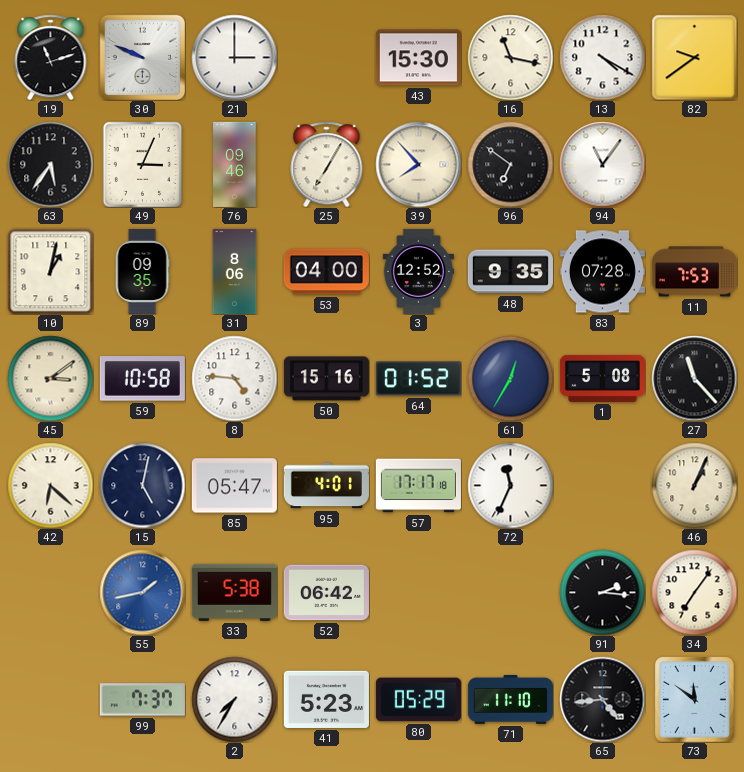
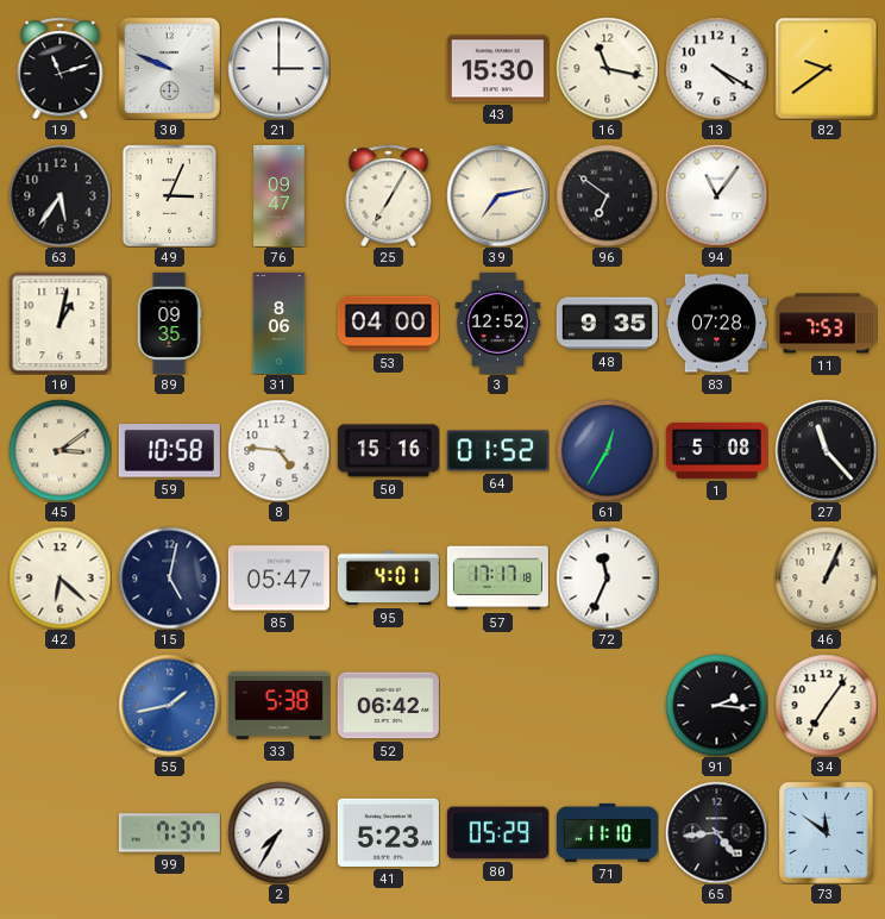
76: 09:46 -> 09:47 (280, 195)
39: 7:53 -> 7:13 (497, 195)
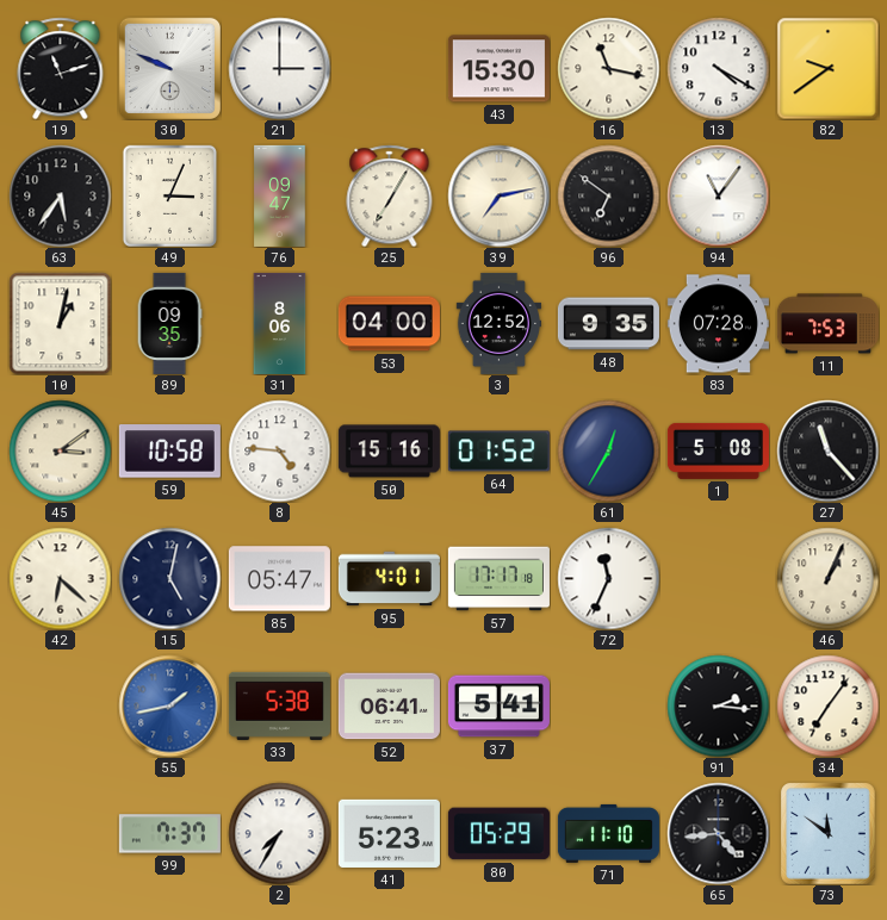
52: 06:42 -> 06:41 (389, 707)
37: none -> 5:41 (498, 707)
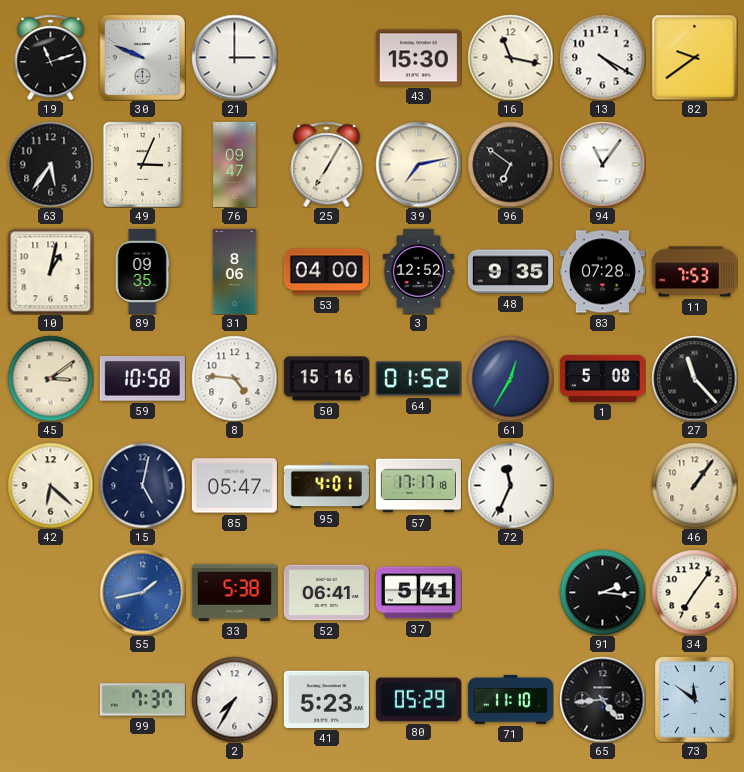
46: 1:04 -> 1:06 (694, 485)
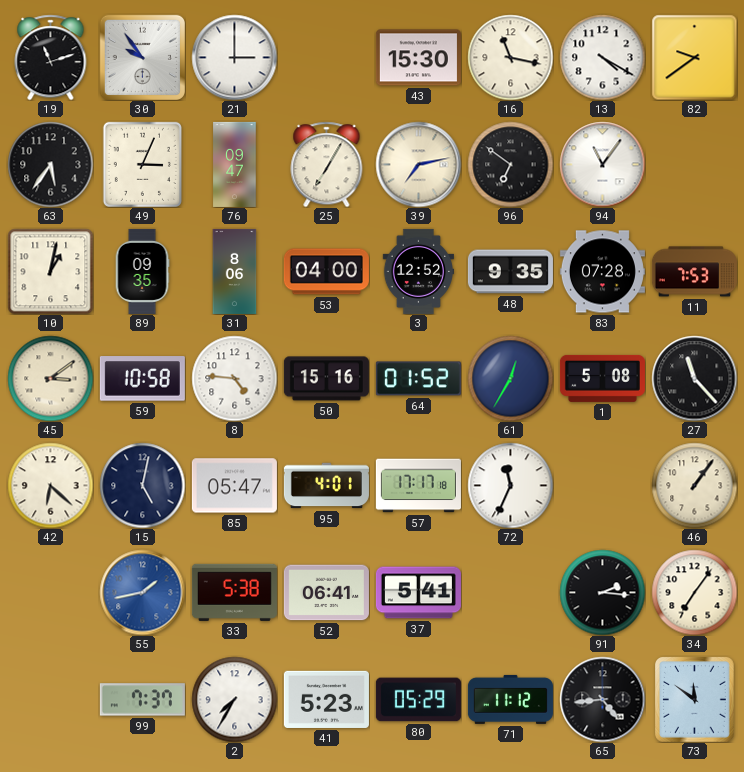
30: 9:49 -> 9:54 (142, 57)
71: 11:10 -> 11:12 (510, 699)
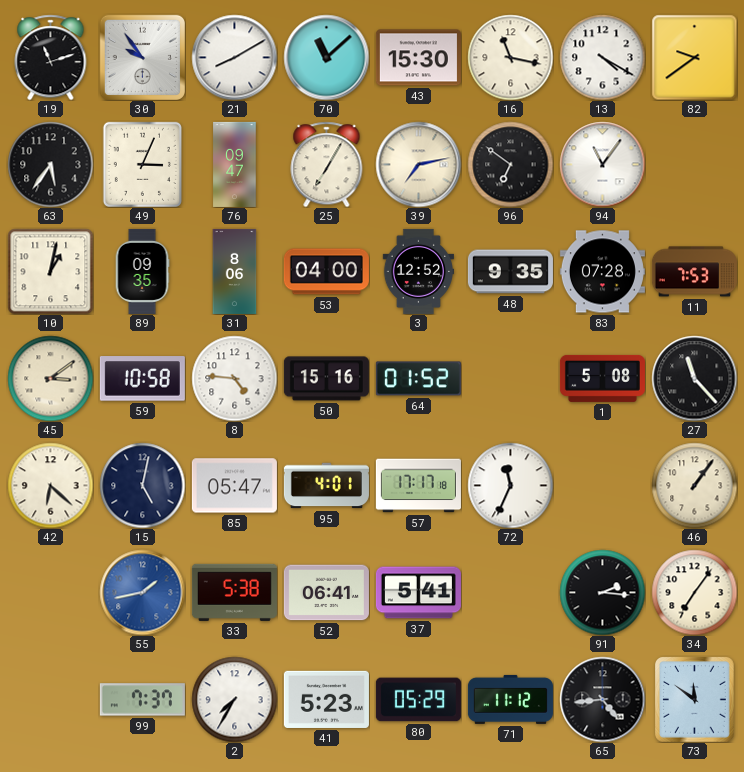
21: 3:00 -> 8:10 (234, 57)
70: none -> 11:08 (326, 57)
61: 12:35 -> none (510, 378)
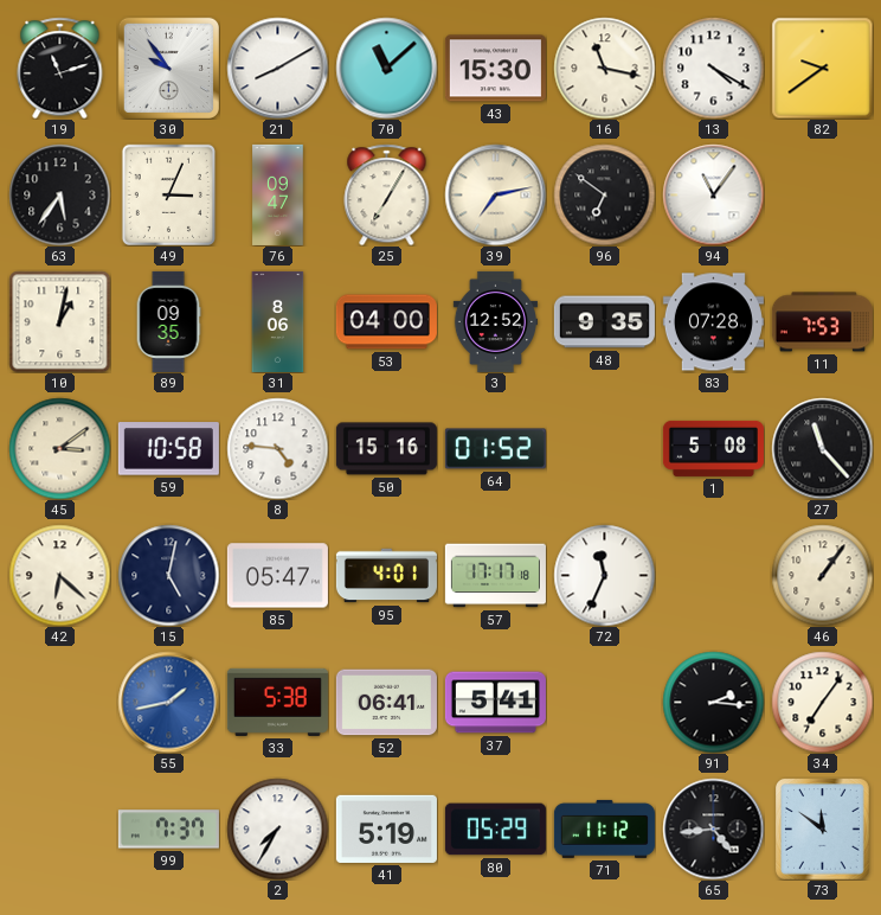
41: 5:23 -> 5:19 (386, 828)
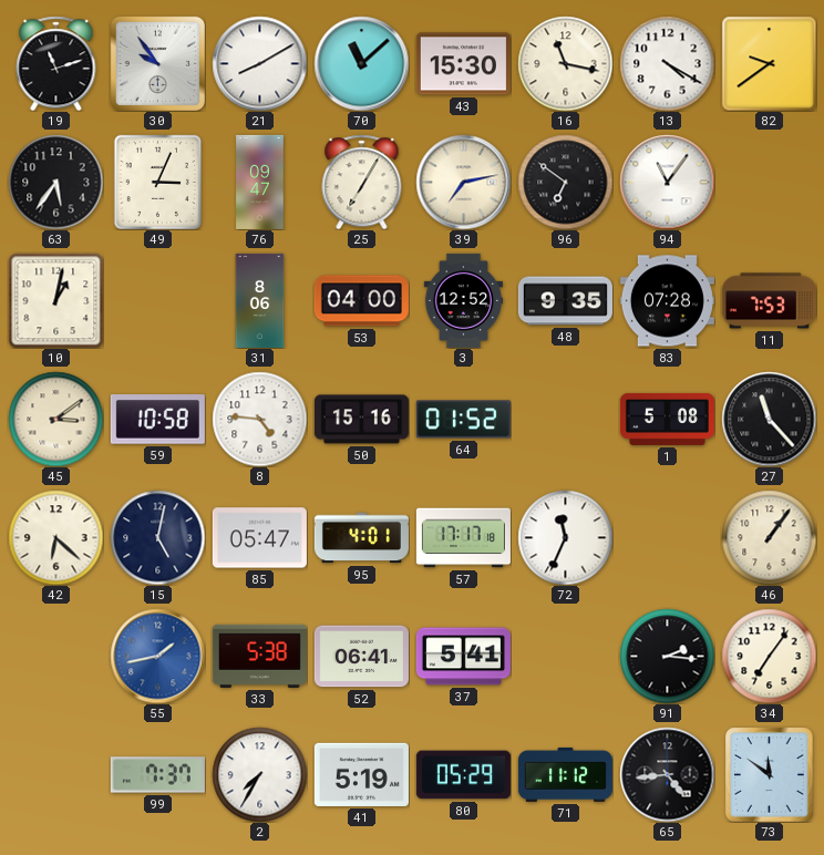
89: 09:35 -> none (168, 321)
